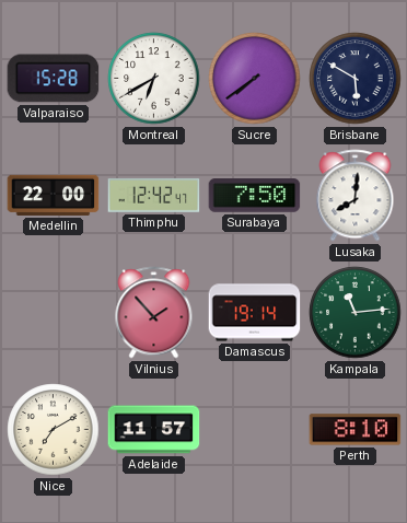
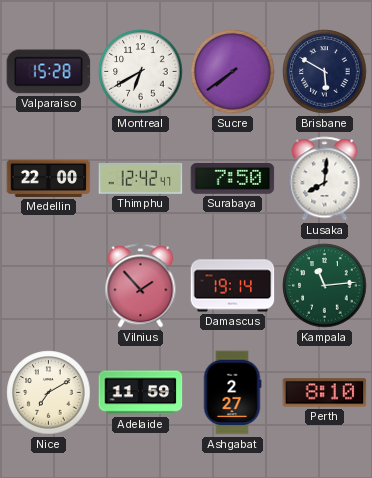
Adelaide: 11:57 -> 11:59 (141, 393)
Ashgabat: none -> 2:27 (232, 393)
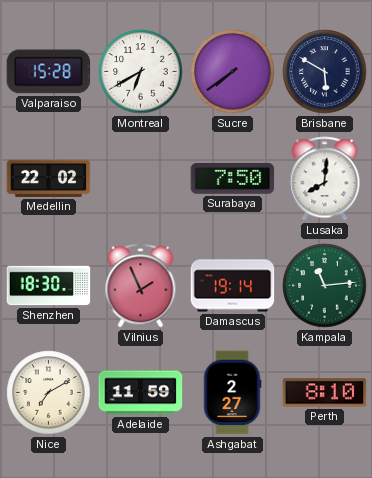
Medellin: 22:00 -> 22:02 (49, 178)
Thimphu: 12:42 -> none (141, 178)
Shenzhen: none -> 18:30 (49, 286)
Vilnius: 1:53 -> 1:56 (141, 286)
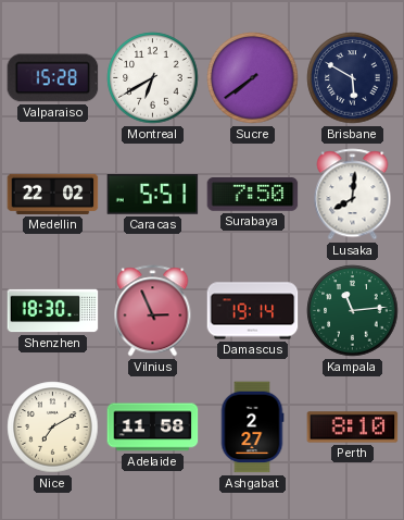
Caracas: none -> 5:51 (153, 195)
Vilnius: 1:56 -> 2:56 (153, 311)
Adelaide: 11:59 -> 11:58 (153, 428)
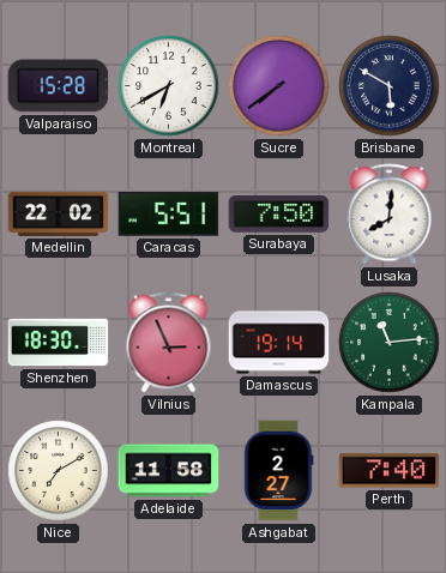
Perth: 8:10 -> 7:40 (390, 471)
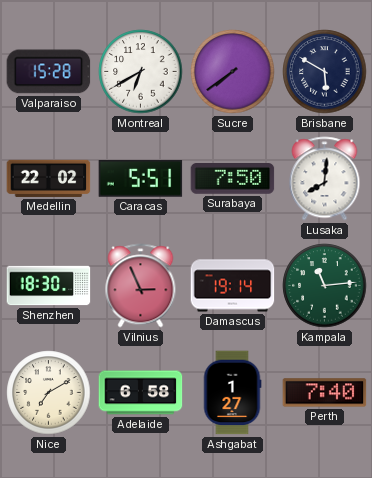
Adelaide: 11:58 -> 6:58 (141, 393)
Ashgabat: 2:27 -> 1:27 (232, 393)
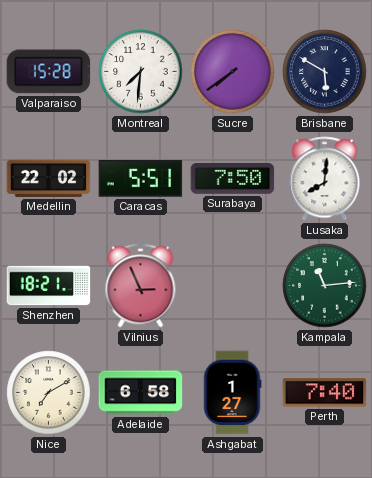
Montreal: 6:40 -> 7:31 (141, 72)
Shenzhen: 18:30 -> 18:21 (49, 286)
Damascus: 19:14 -> none (233, 286)
